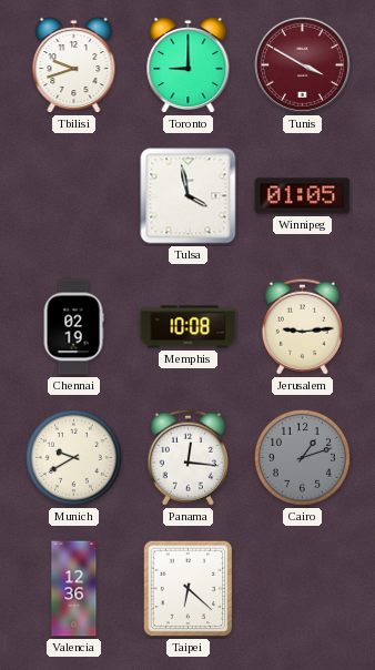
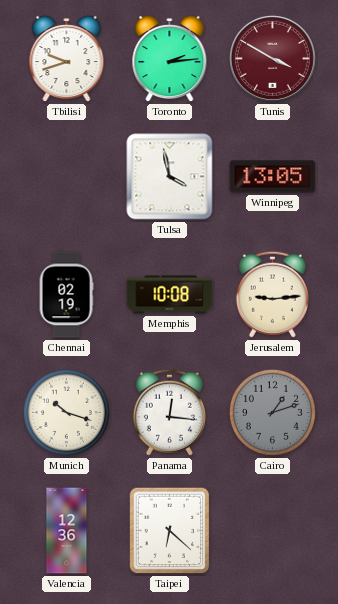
Toronto: 9:00 -> 2:14 (170, 59)
Winnipeg: 01:05 -> 13:05 (273, 177)
Munich: 9:40 -> 10:18 (66, 412)
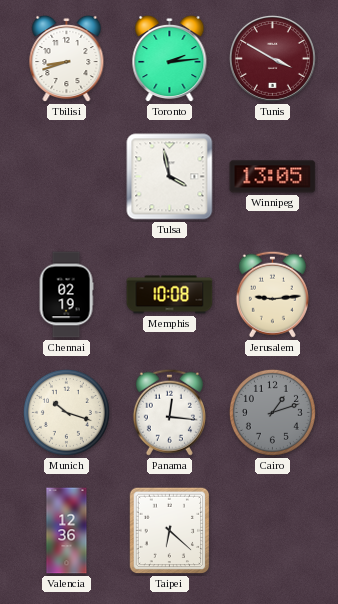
Tbilisi: 9:42 -> 8:42 (67, 59)
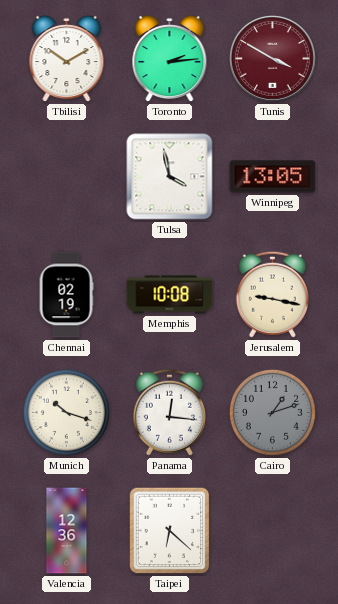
Tbilisi: 8:42 -> 10:10 (67, 59)
Jerusalem: 9:14 -> 9:17 (272, 294)
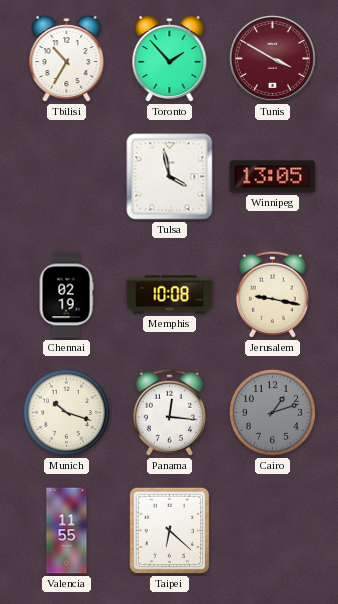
Tbilisi: 10:10 -> 10:35 (67, 59)
Toronto: 2:14 -> 1:53 (170, 59)
Valencia: 12:36 -> 11:55 (67, 531)
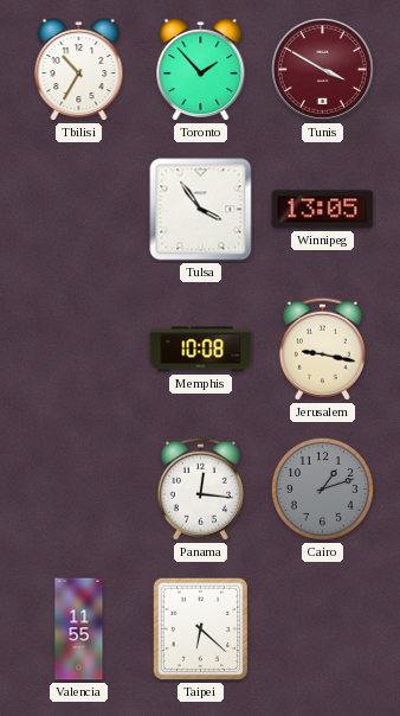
Tulsa: 3:58 -> 3:54 (201, 210)
Chennai: 02:19 -> none (66, 295)
Munich: 10:18 -> none (66, 412)
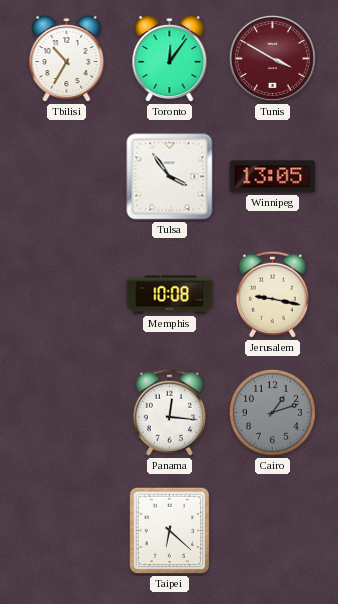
Toronto: 1:53 -> 12:06 (170, 59)
Valencia: 11:55 -> none (79, 629)
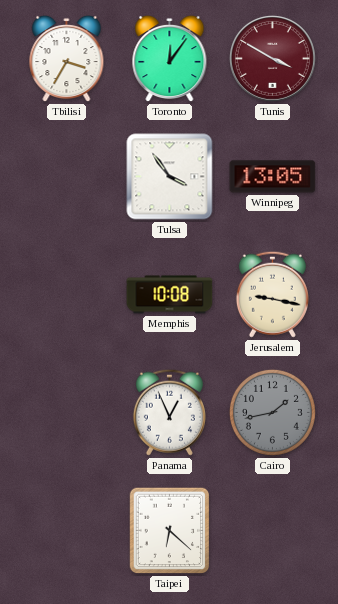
Tbilisi: 10:35 -> 3:35 (67, 59)
Panama: 12:16 -> 12:56 (169, 412)
Cairo: 1:12 -> 1:43 (272, 412)
